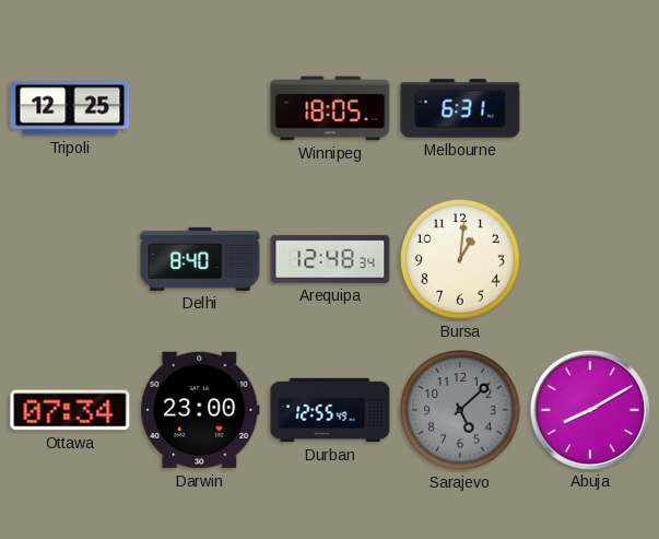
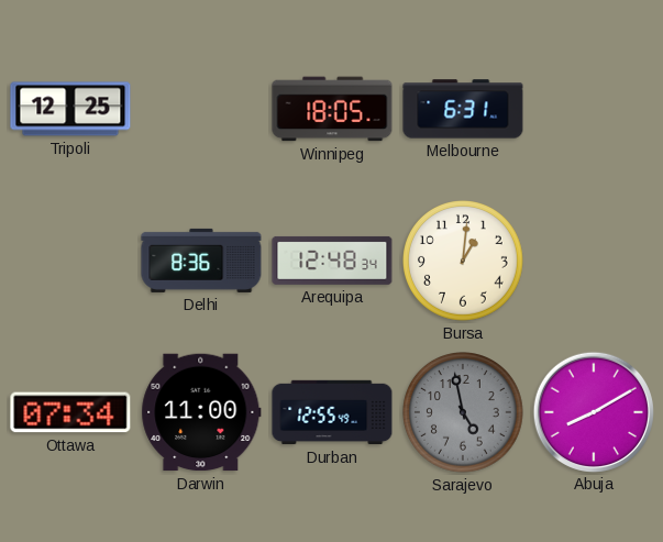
Delhi: 8:40 -> 8:36 (201, 261)
Darwin: 23:00 -> 11:00 (201, 412)
Sarajevo: 5:08 -> 4:58 (464, 413)
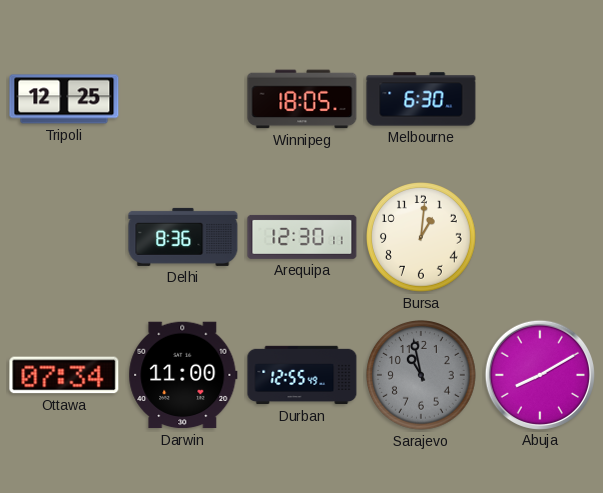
Melbourne: 6:31 -> 6:30 (421, 99)
Arequipa: 12:48 -> 12:30 (302, 237)
Sarajevo: 4:58 -> 10:58 (422, 376)
